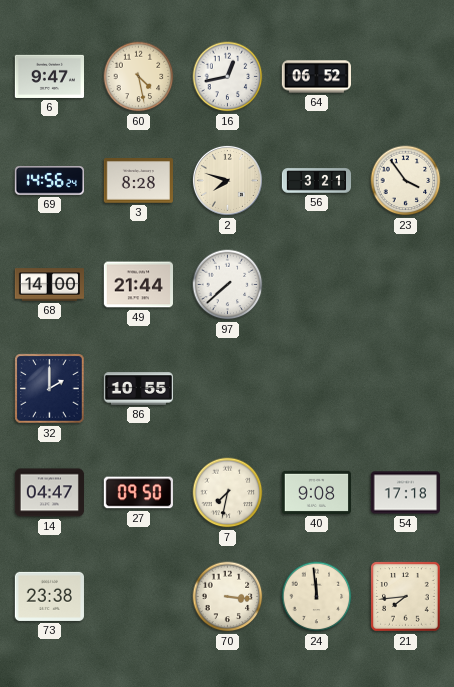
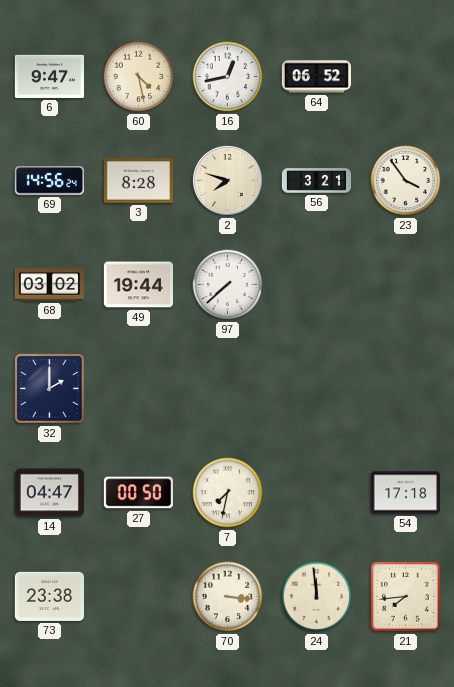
68: 14:00 -> 03:02 (49, 285)
49: 21:44 -> 19:44 (138, 285)
86: 10:55 -> none (138, 389)
27: 09:50 -> 00:50 (138, 493)
40: 9:08 -> none (316, 492)
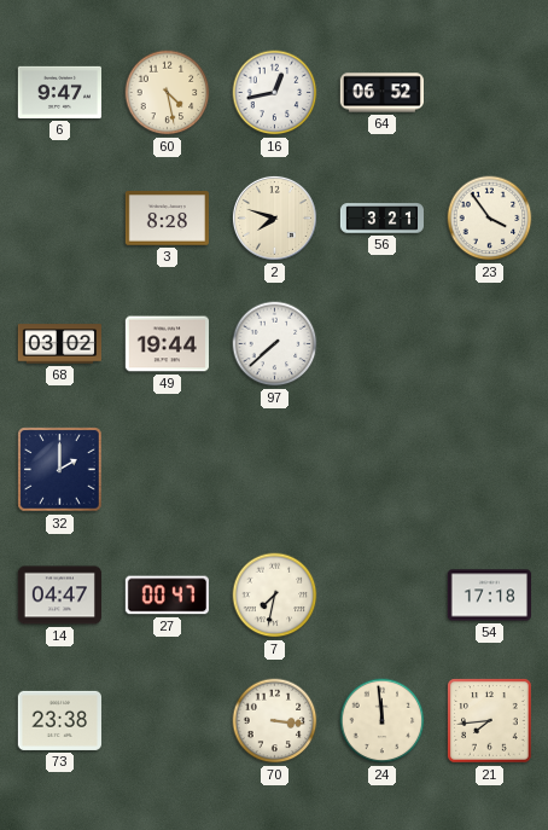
69: 14:56 -> none (49, 181)
27: 00:50 -> 00:47 (167, 596)
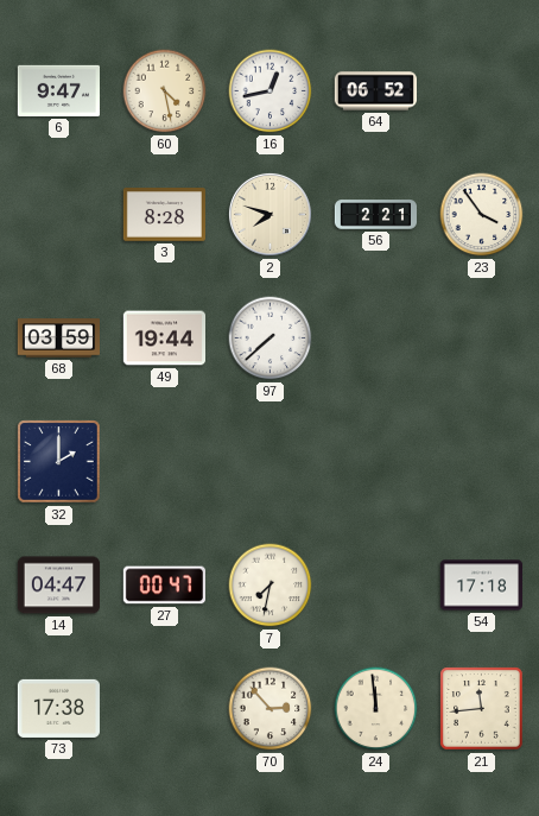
56: 3:21 -> 2:21 (375, 215)
68: 03:02 -> 03:59 (58, 339)
73: 23:38 -> 17:38 (58, 708)
70: 3:16 -> 2:53 (271, 709)
21: 7:44 -> 11:44 (482, 709)
